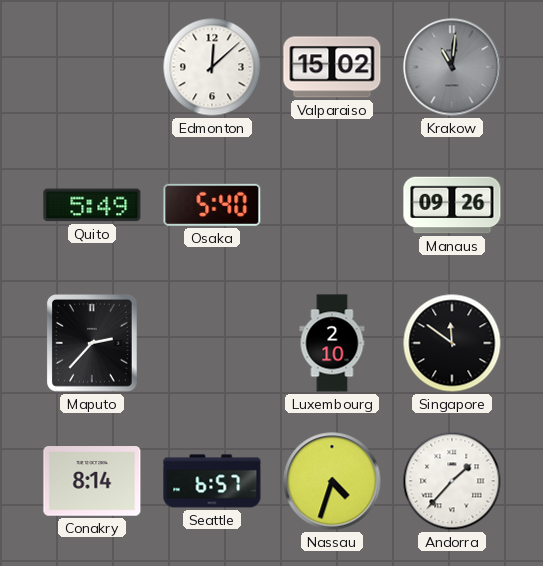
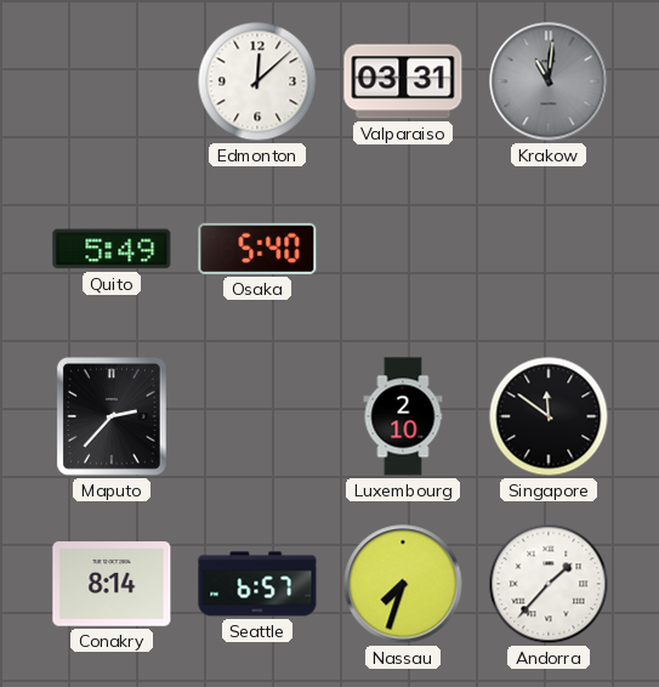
Valparaiso: 15:02 -> 03:31 (403, 81)
Manaus: 09:26 -> none (452, 205)
Nassau: 4:33 -> 7:33 (403, 584)
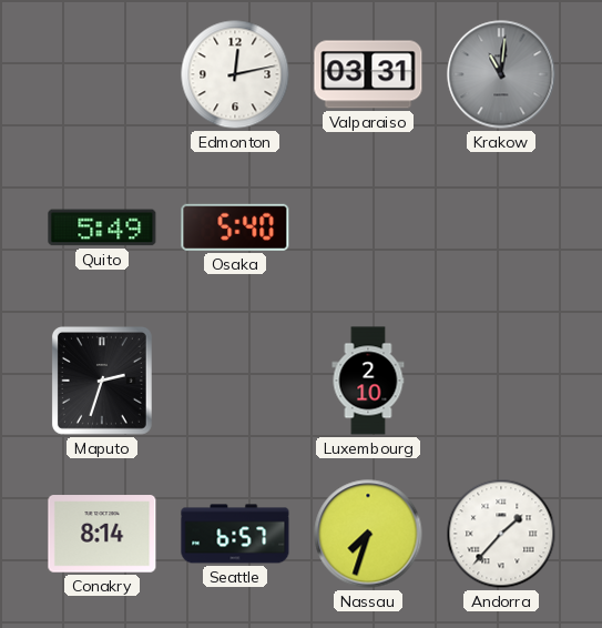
Edmonton: 12:08 -> 12:13 (235, 74)
Maputo: 2:37 -> 2:33 (102, 381)
Singapore: 11:51 -> none (549, 416)
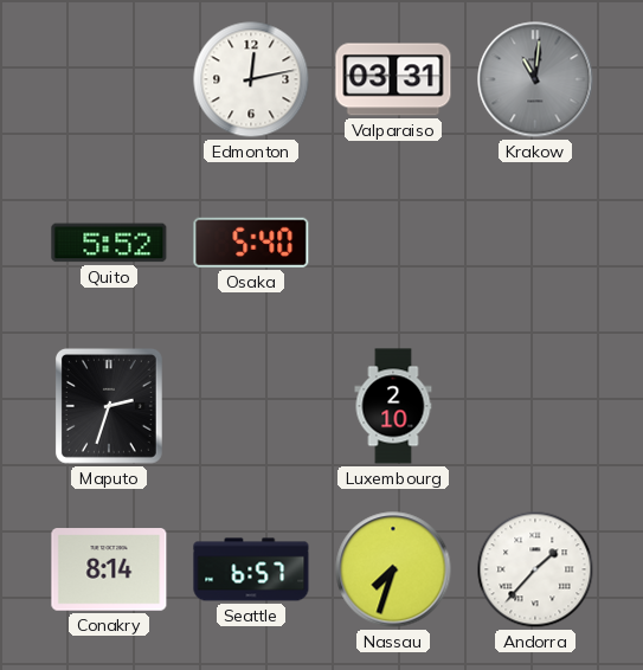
Quito: 5:49 -> 5:52 (109, 243)
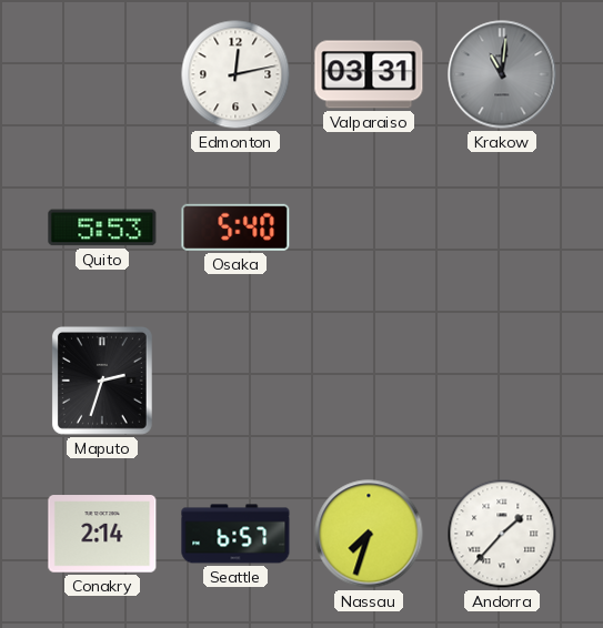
Quito: 5:52 -> 5:53 (102, 227)
Luxembourg: 2:10 -> none (393, 406)
Conakry: 8:14 -> 2:14 (102, 534)
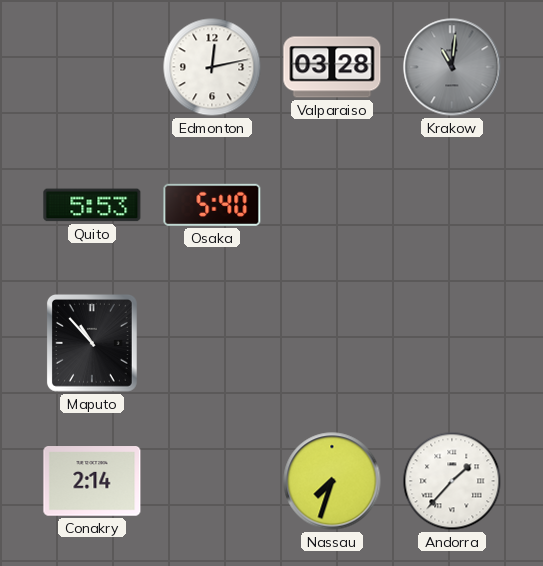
Valparaiso: 03:31 -> 03:28 (332, 67)
Maputo: 2:33 -> 10:53 (92, 343)
Seattle: 6:57 -> none (235, 534)
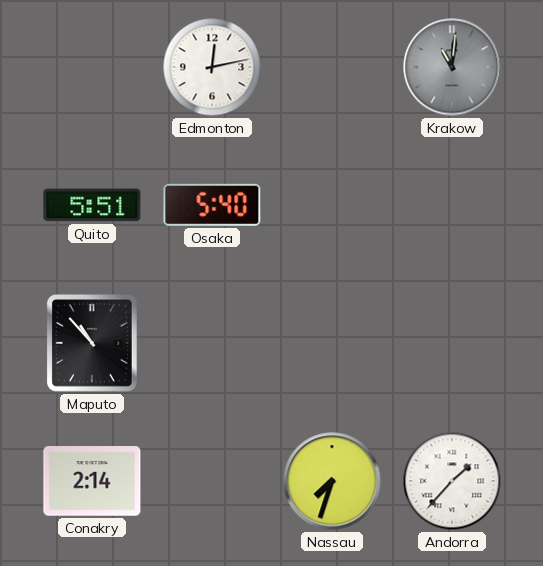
Valparaiso: 03:28 -> none (332, 67)
Quito: 5:53 -> 5:51 (92, 205)
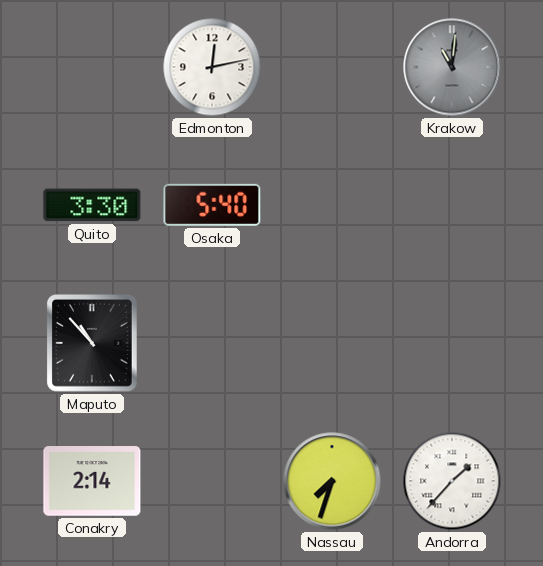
Quito: 5:51 -> 3:30 (92, 205)
